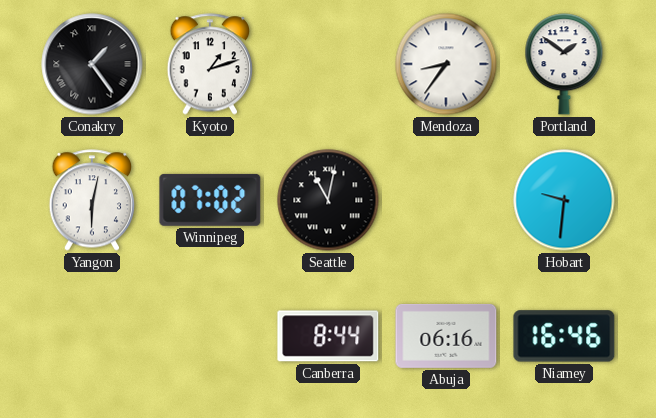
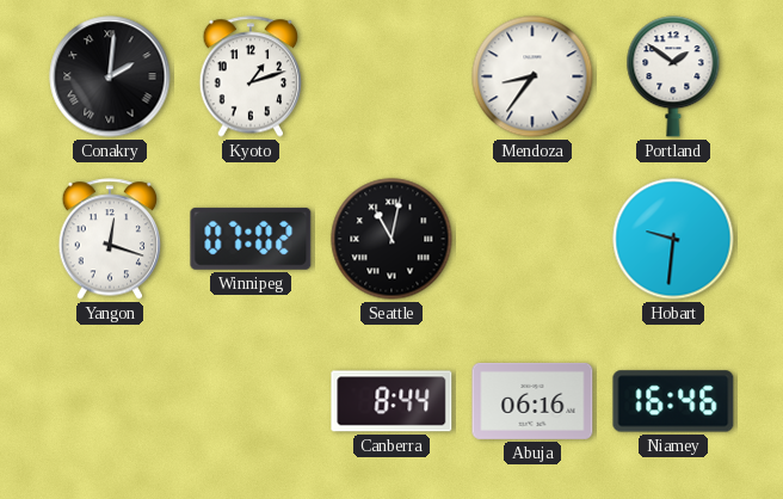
Conakry: 1:24 -> 2:01 (110, 76)
Yangon: 6:02 -> 12:18 (110, 239)
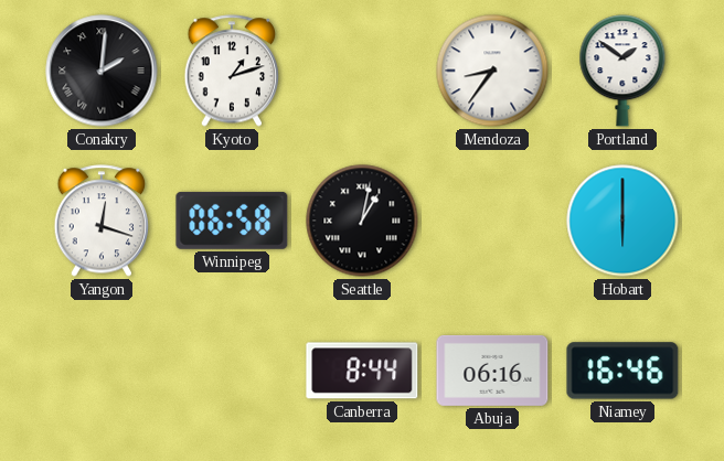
Winnipeg: 07:02 -> 06:58 (232, 221)
Seattle: 11:02 -> 1:02 (362, 221)
Hobart: 9:31 -> 6:00 (622, 221)
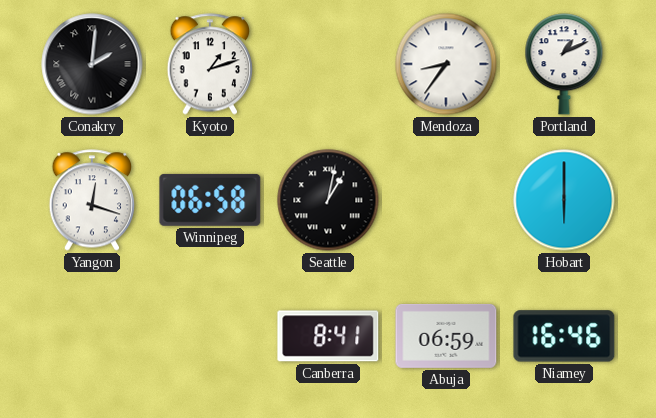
Portland: 1:51 -> 1:11 (564, 64)
Canberra: 8:44 -> 8:41 (328, 336)
Abuja: 06:16 -> 06:59 (446, 336)
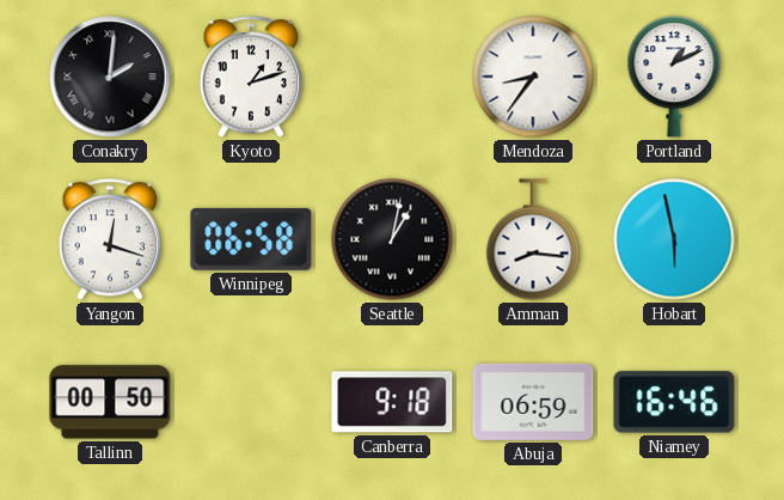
Amman: none -> 8:16 (533, 239)
Hobart: 6:00 -> 5:58 (674, 239)
Tallinn: none -> 00:50 (110, 402)
Canberra: 8:41 -> 9:18 (392, 402)
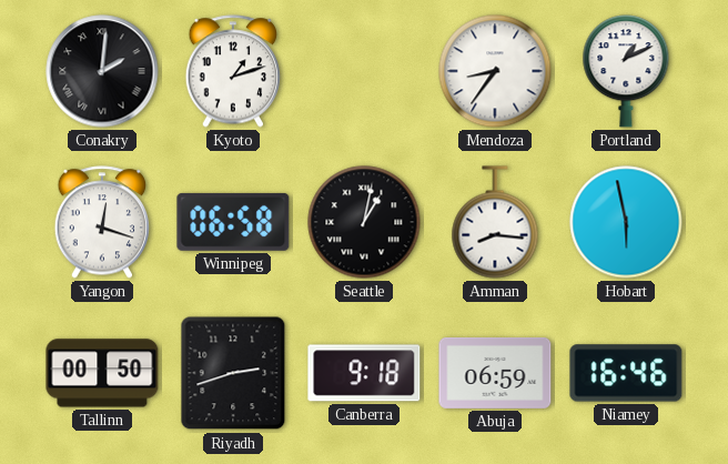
Riyadh: none -> 2:42 (233, 373)
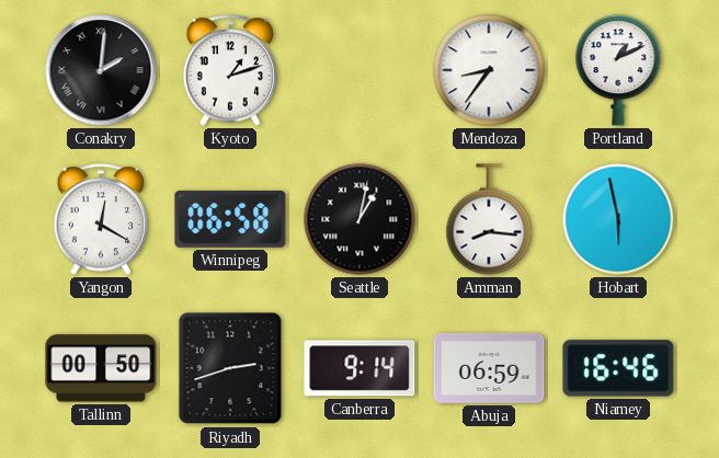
Yangon: 12:18 -> 12:20 (101, 219)
Canberra: 9:18 -> 9:14 (359, 368)
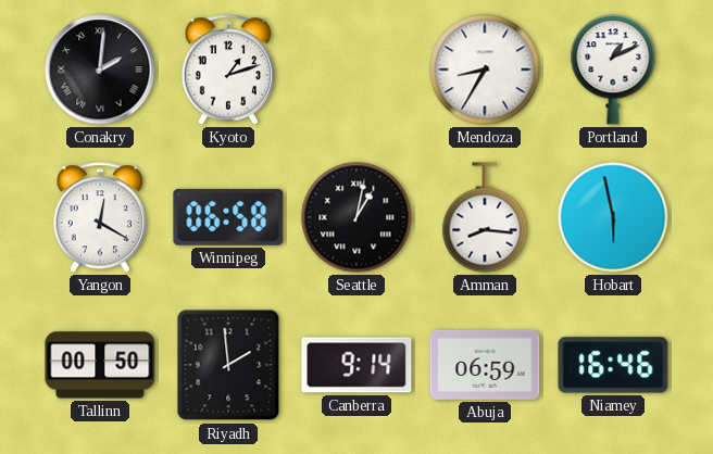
Mendoza: 8:36 -> 8:35 (485, 70)
Riyadh: 2:42 -> 1:59 (228, 365)
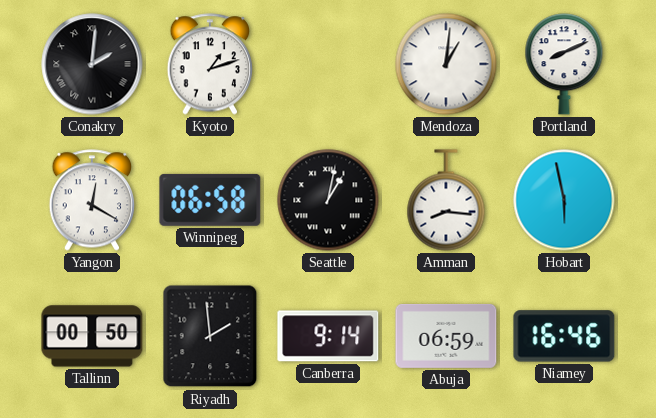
Mendoza: 8:35 -> 1:01 (446, 64)
Portland: 1:11 -> 8:11 (564, 64)
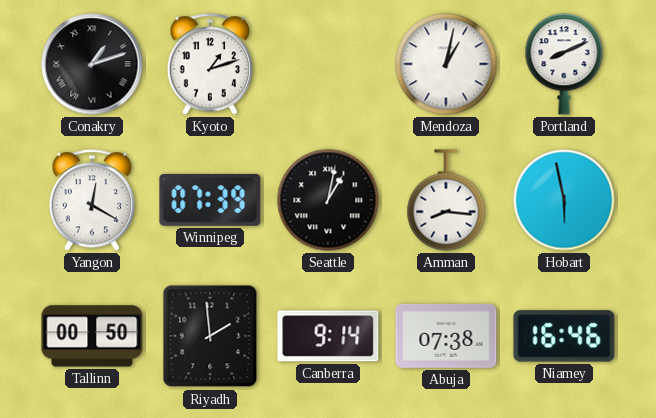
Conakry: 2:01 -> 1:12 (92, 64)
Mendoza: 1:01 -> 1:02 (446, 64)
Winnipeg: 06:58 -> 07:39 (210, 200)
Abuja: 06:59 -> 07:38 (446, 336)
